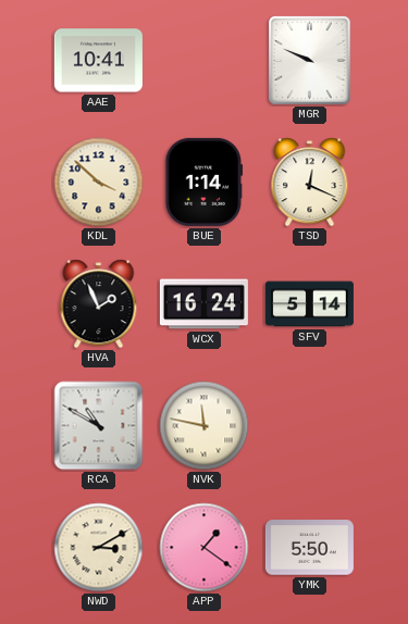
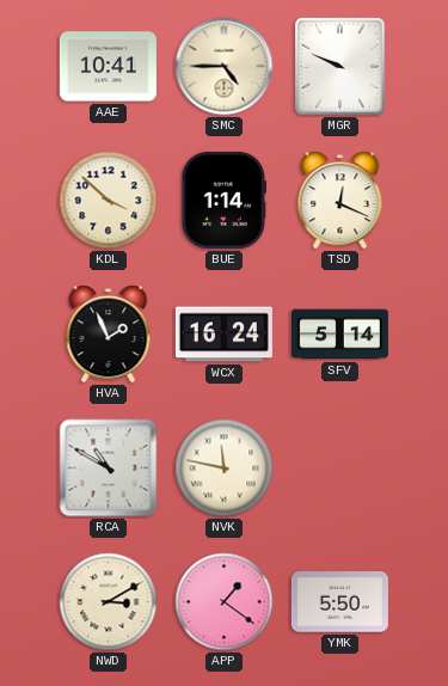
SMC: none -> 4:45 (225, 67)
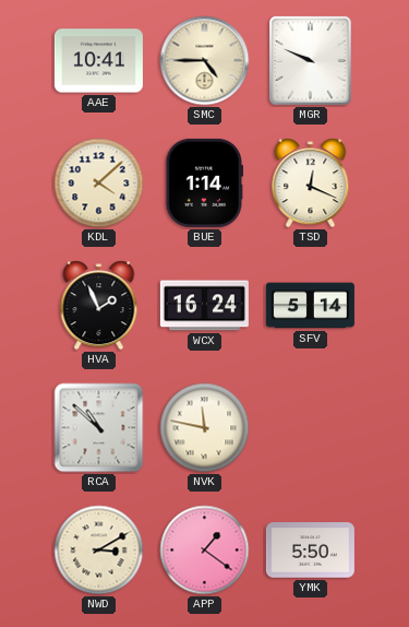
KDL: 3:52 -> 4:08 (99, 184)
RCA: 10:50 -> 10:52 (99, 428)
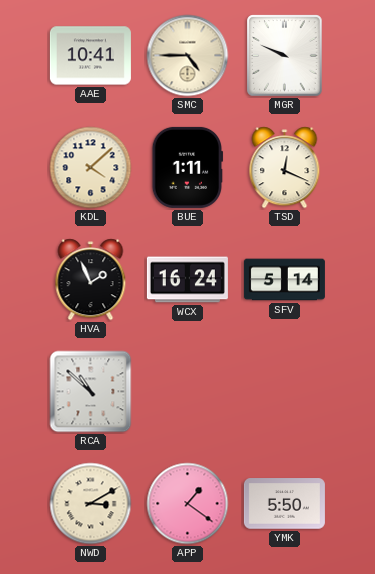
BUE: 1:14 -> 1:11 (188, 167)
NVK: 11:47 -> none (205, 428)
